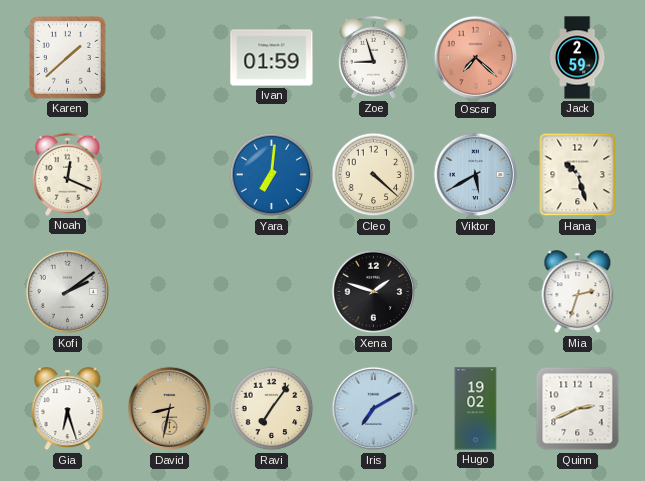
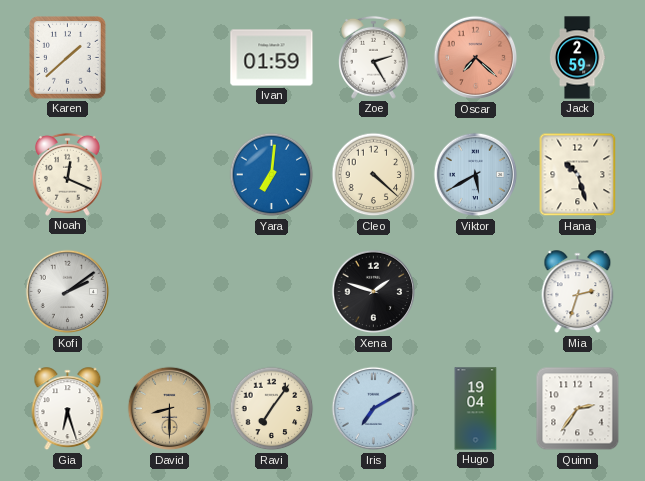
Zoe: 8:57 -> 2:25 (373, 57)
David: 8:32 -> 8:30 (170, 409)
Hugo: 19:02 -> 19:04 (476, 409)
Quinn: 2:41 -> 2:36 (578, 409)
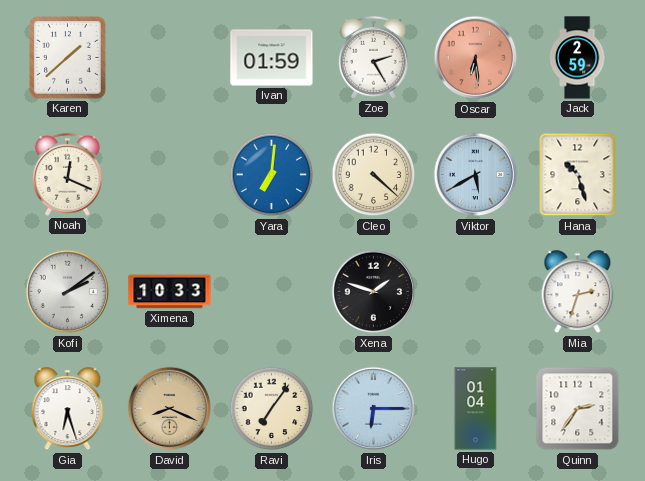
Oscar: 7:22 -> 6:29 (476, 58)
Ximena: none -> 10:33 (170, 292)
David: 8:30 -> 8:19 (170, 409)
Iris: 7:10 -> 6:15 (374, 409)
Hugo: 19:04 -> 01:04 (476, 409)
